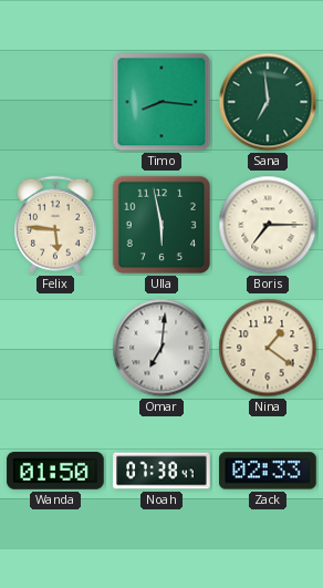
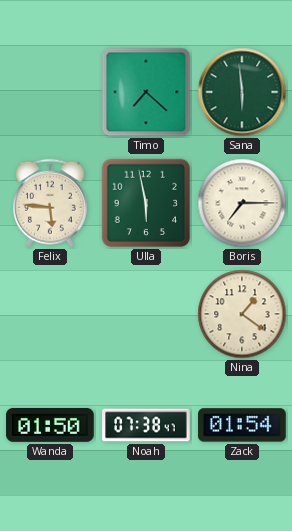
Timo: 8:16 -> 7:22 (146, 92)
Sana: 6:59 -> 5:59 (242, 92)
Omar: 7:01 -> none (161, 348)
Zack: 02:33 -> 01:54 (242, 425)
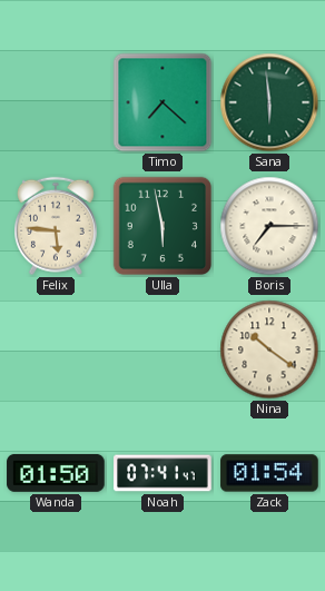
Nina: 1:21 -> 10:21 (269, 349)
Noah: 07:38 -> 07:41 (162, 473)
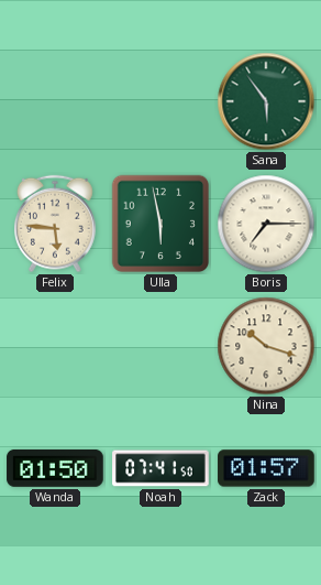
Timo: 7:22 -> none (162, 102)
Sana: 5:59 -> 5:54 (266, 101)
Nina: 10:21 -> 10:18 (266, 346)
Noah: 07:41:47 -> 07:41:50 (160, 468)
Zack: 01:54 -> 01:57 (266, 468)
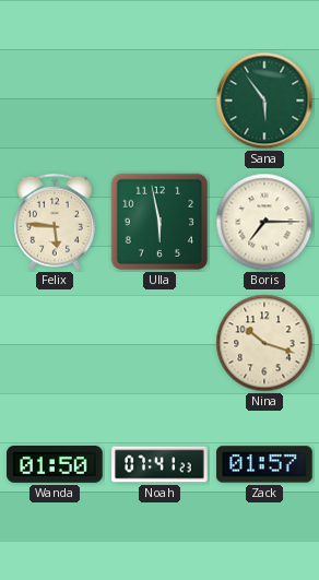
Noah: 07:41:50 -> 07:41:23 (159, 464)
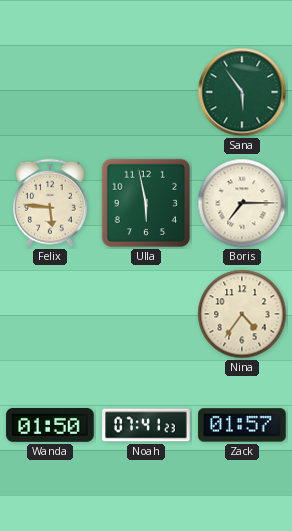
Nina: 10:18 -> 4:36 (242, 314)
